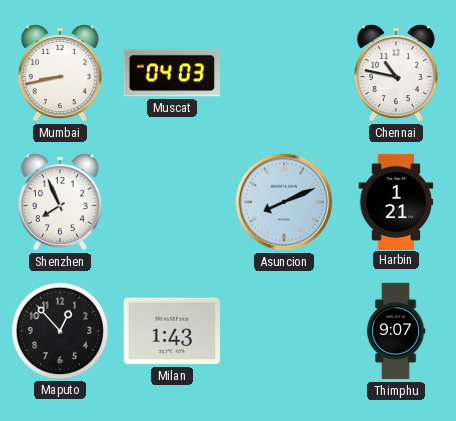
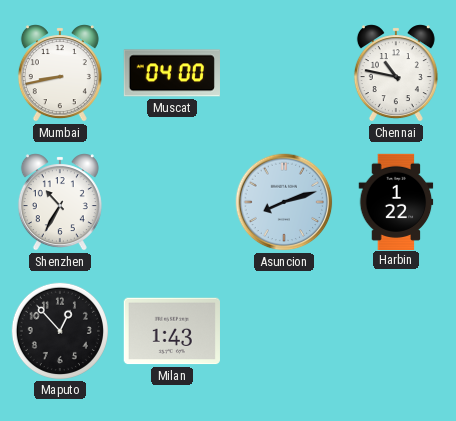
Muscat: 04:03 -> 04:00 (172, 73)
Shenzhen: 7:56 -> 10:35 (60, 202)
Asuncion: 8:11 -> 8:12 (284, 202)
Harbin: 1:21 -> 1:22 (396, 201)
Thimphu: 9:07 -> none (396, 331)
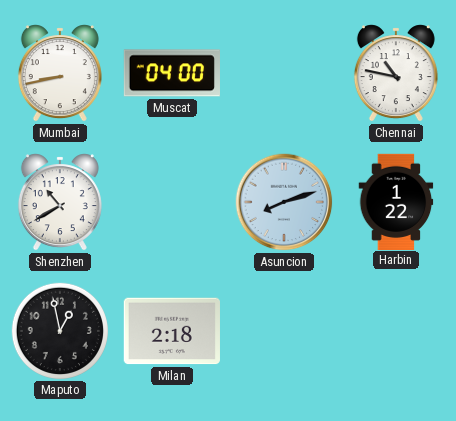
Shenzhen: 10:35 -> 10:40 (60, 202)
Maputo: 12:53 -> 12:58 (59, 330)
Milan: 1:43 -> 2:18 (172, 331)
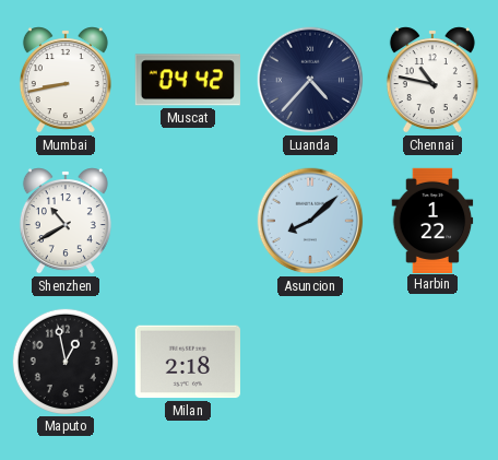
Muscat: 04:00 -> 04:42 (188, 80)
Luanda: none -> 4:37 (310, 80)
Asuncion: 8:12 -> 8:08 (310, 221)
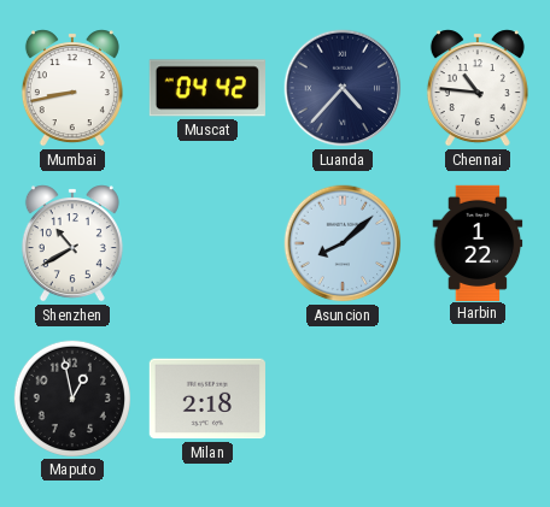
Chennai: 10:47 -> 10:46 (478, 88)
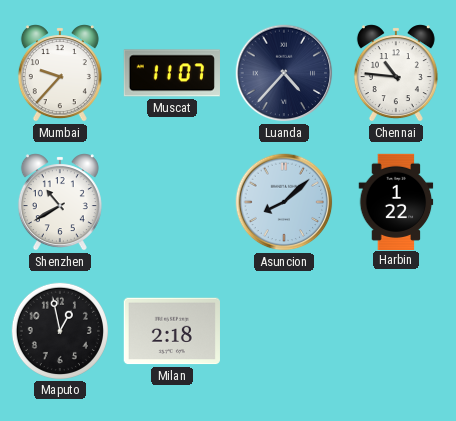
Mumbai: 8:43 -> 9:37 (60, 73)
Muscat: 04:42 -> 11:07 (172, 73)
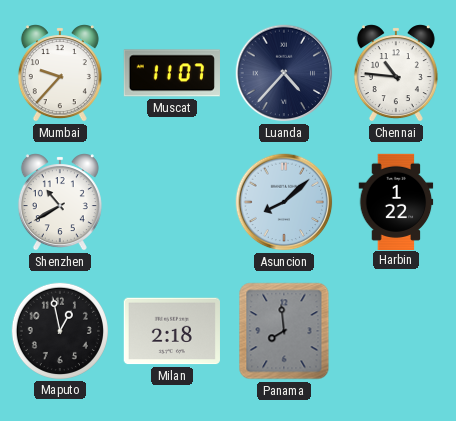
Panama: none -> 7:59 (284, 331)
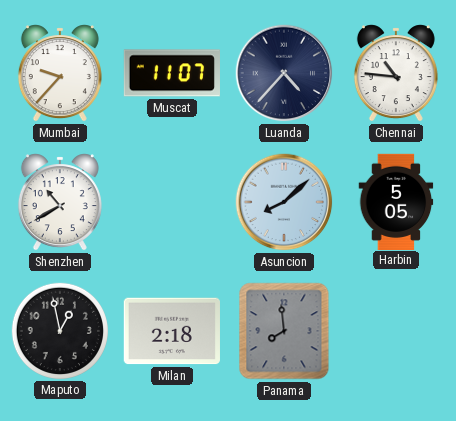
Harbin: 1:22 -> 5:05 (396, 201)
